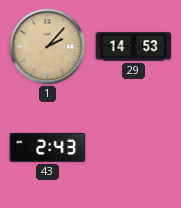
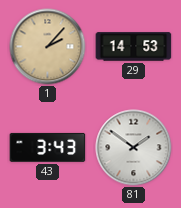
43: 2:43 -> 3:43 (48, 147)
81: none -> 1:51 (134, 148)
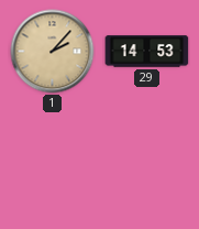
43: 3:43 -> none (48, 147)
81: 1:51 -> none (134, 148)
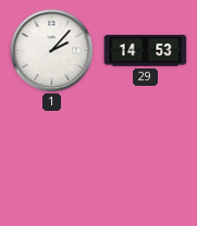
1 dial: champagne -> white (52, 51)
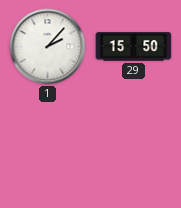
29: 14:53 -> 15:50 (134, 47)
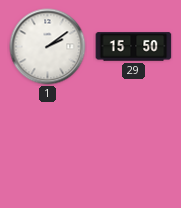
1: 2:07 -> 2:09 (48, 47)
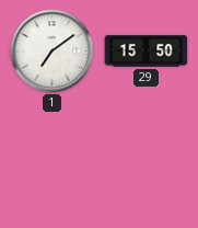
1: 2:09 -> 7:09 (53, 52)
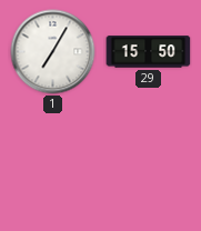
1: 7:09 -> 7:05 (53, 52)
